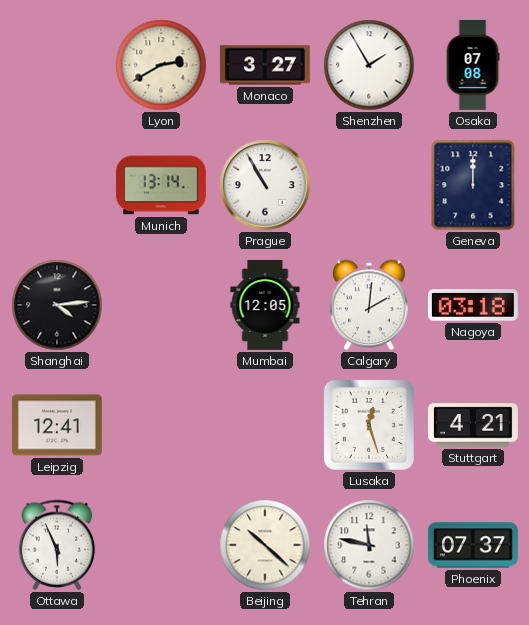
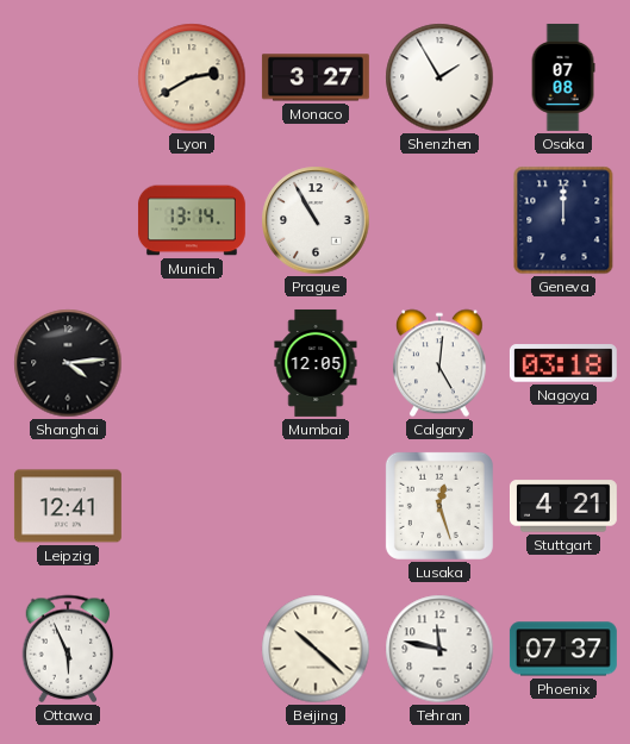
Calgary: 2:01 -> 5:01 (439, 363)
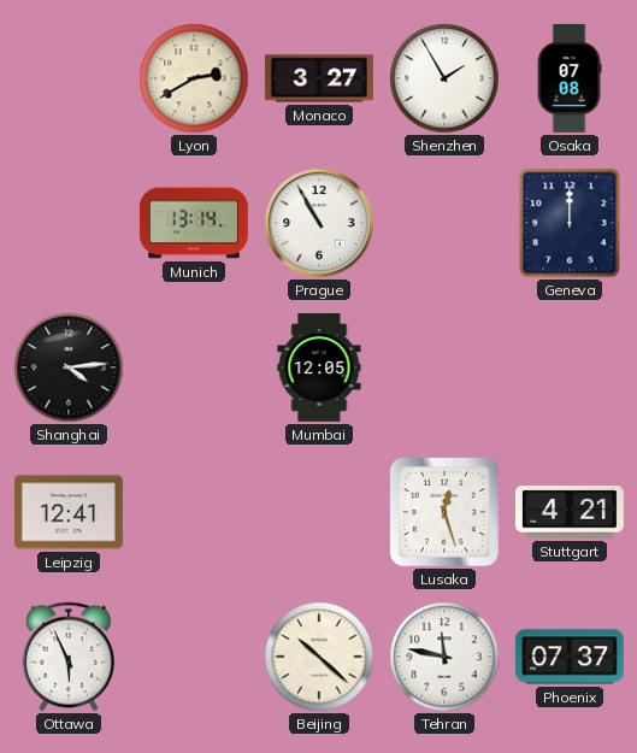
Calgary: 5:01 -> none (439, 363)
Nagoya: 03:18 -> none (563, 363)
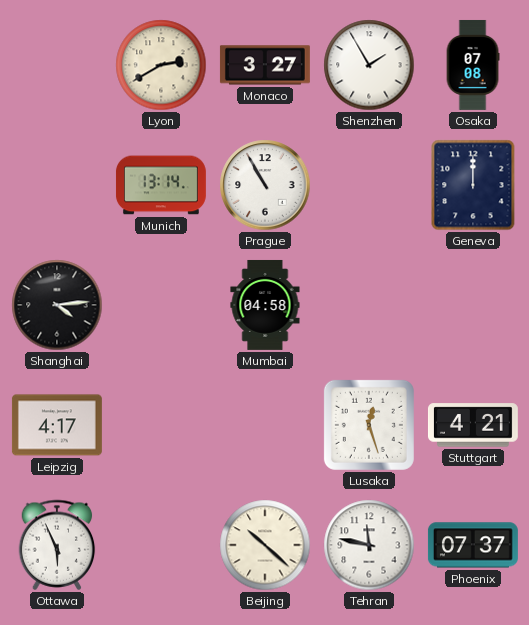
Mumbai: 12:05 -> 04:58 (265, 305)
Leipzig: 12:41 -> 4:17 (57, 425)
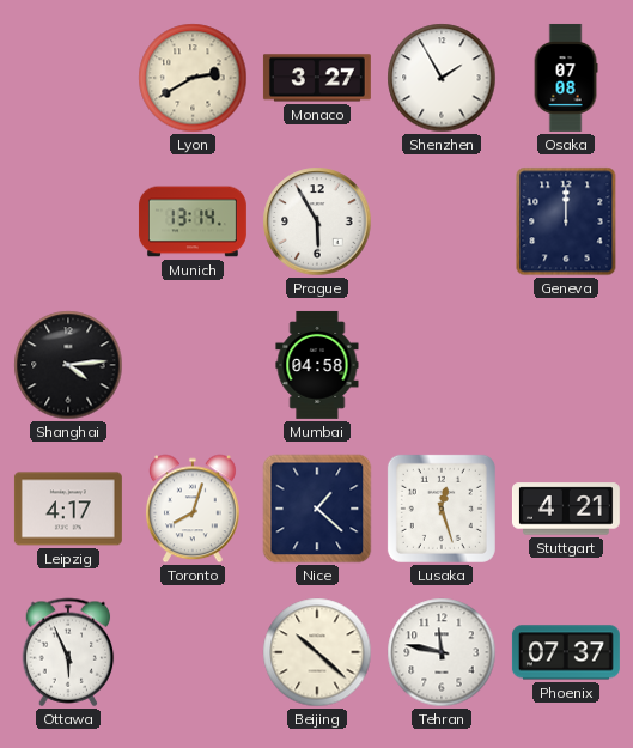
Prague: 10:55 -> 5:55 (317, 221)
Toronto: none -> 8:03 (193, 509)
Nice: none -> 1:22 (317, 509)
